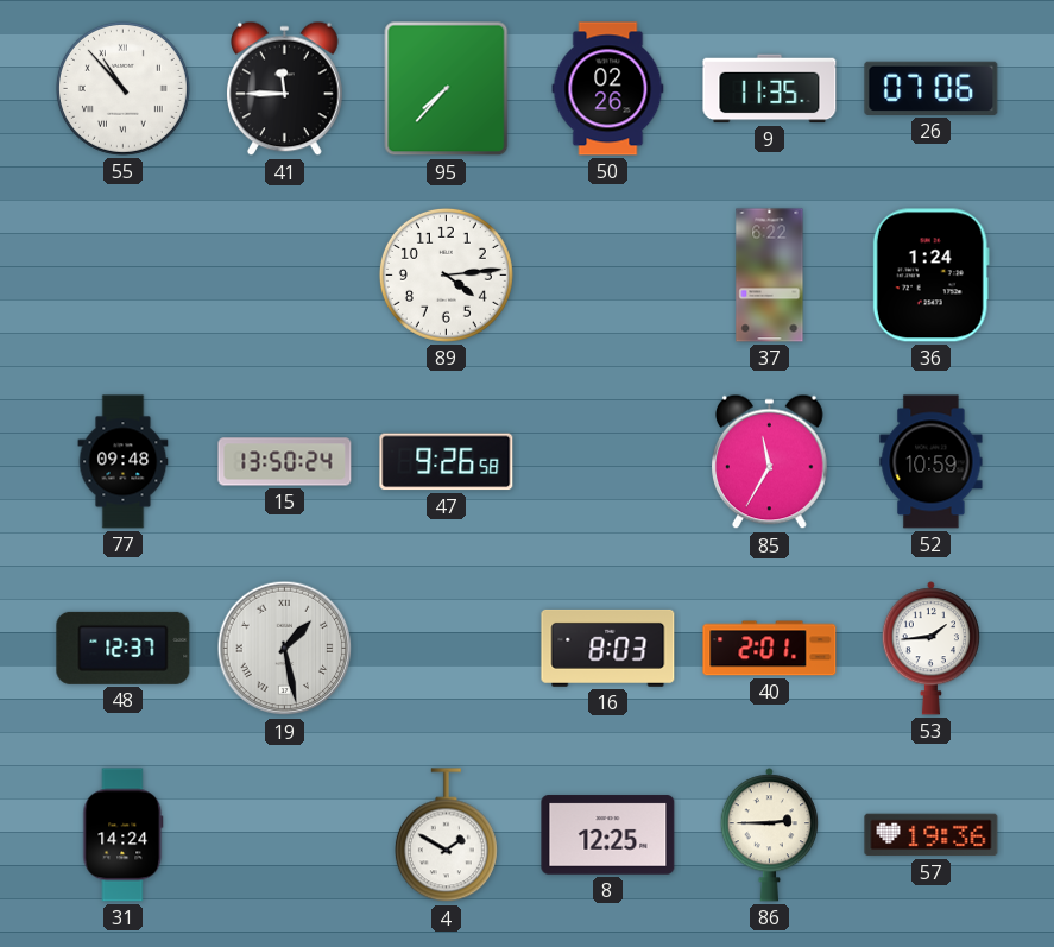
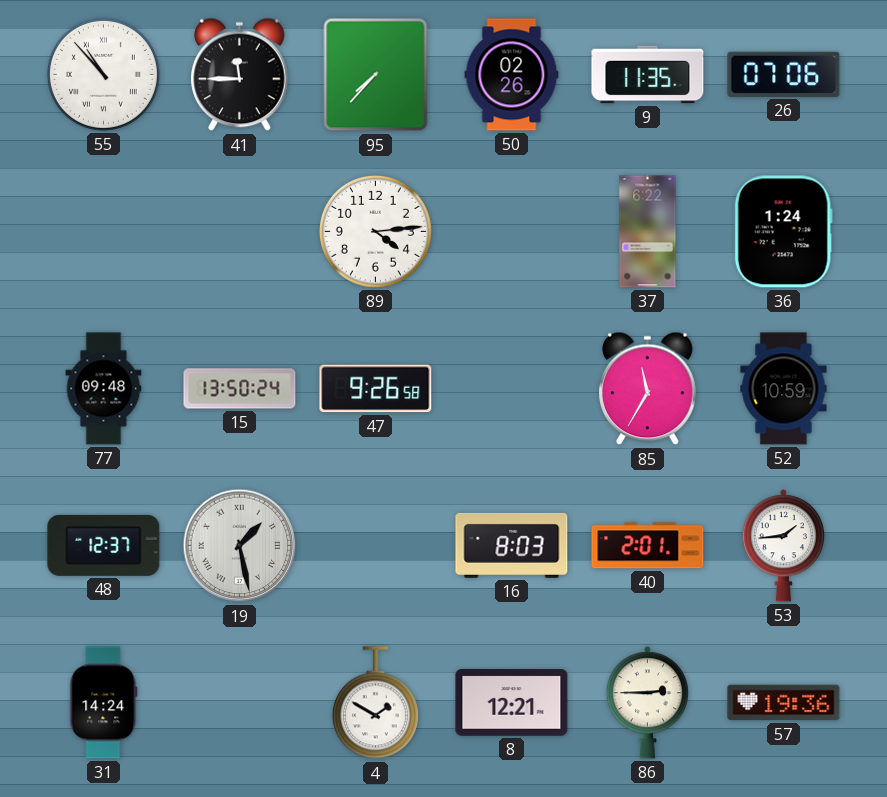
8: 12:25 -> 12:21 (512, 703)
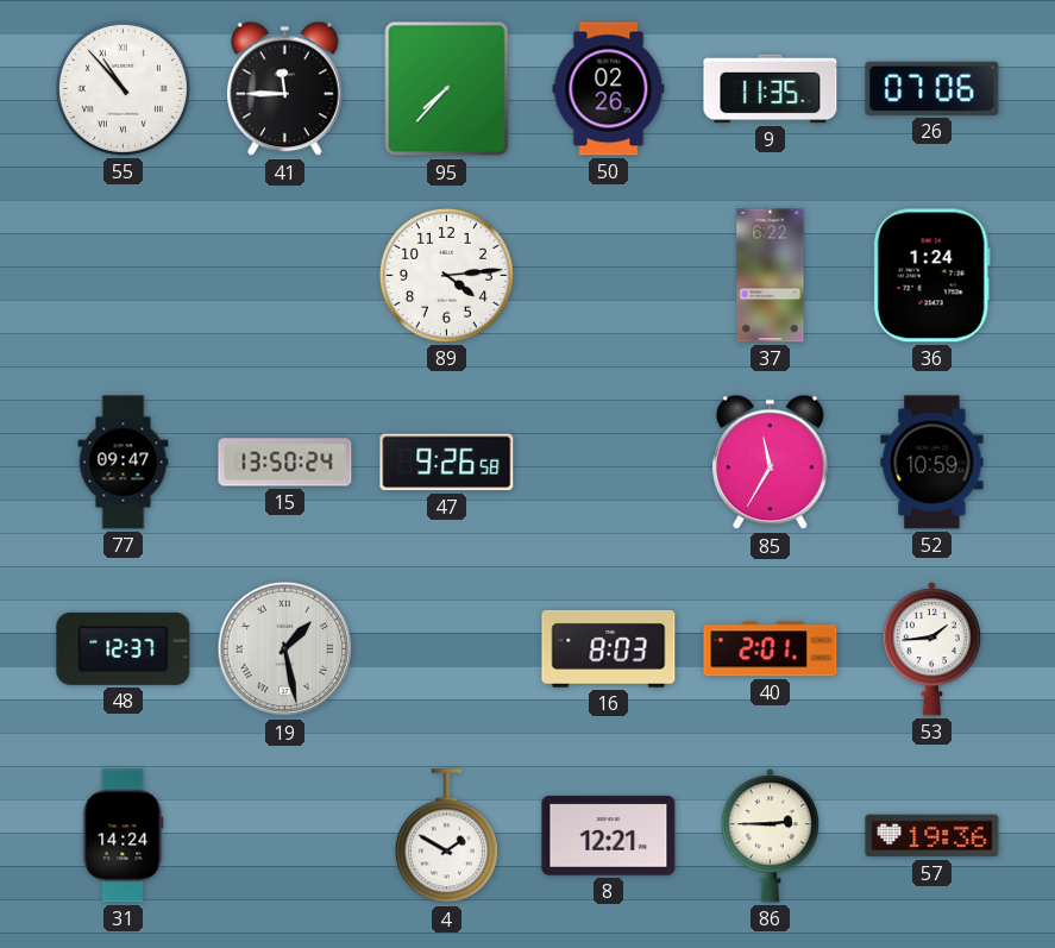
77: 09:48 -> 09:47 (124, 463)
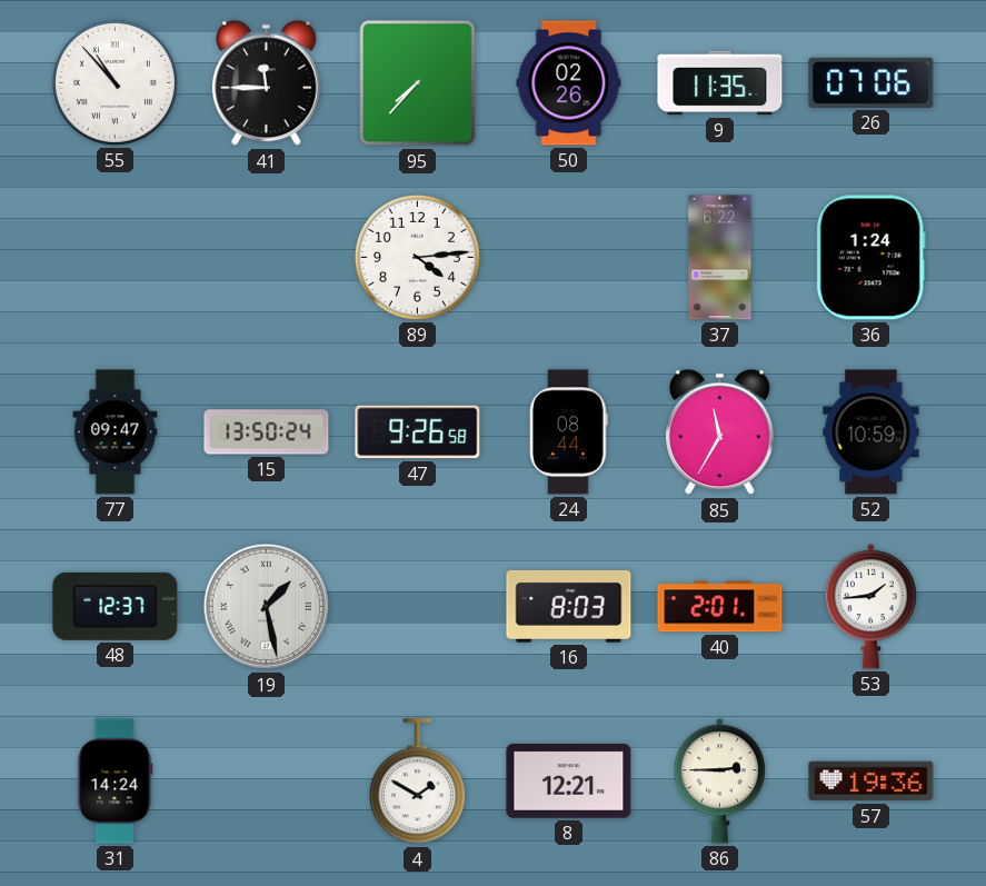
24: none -> 08:44 (569, 432)
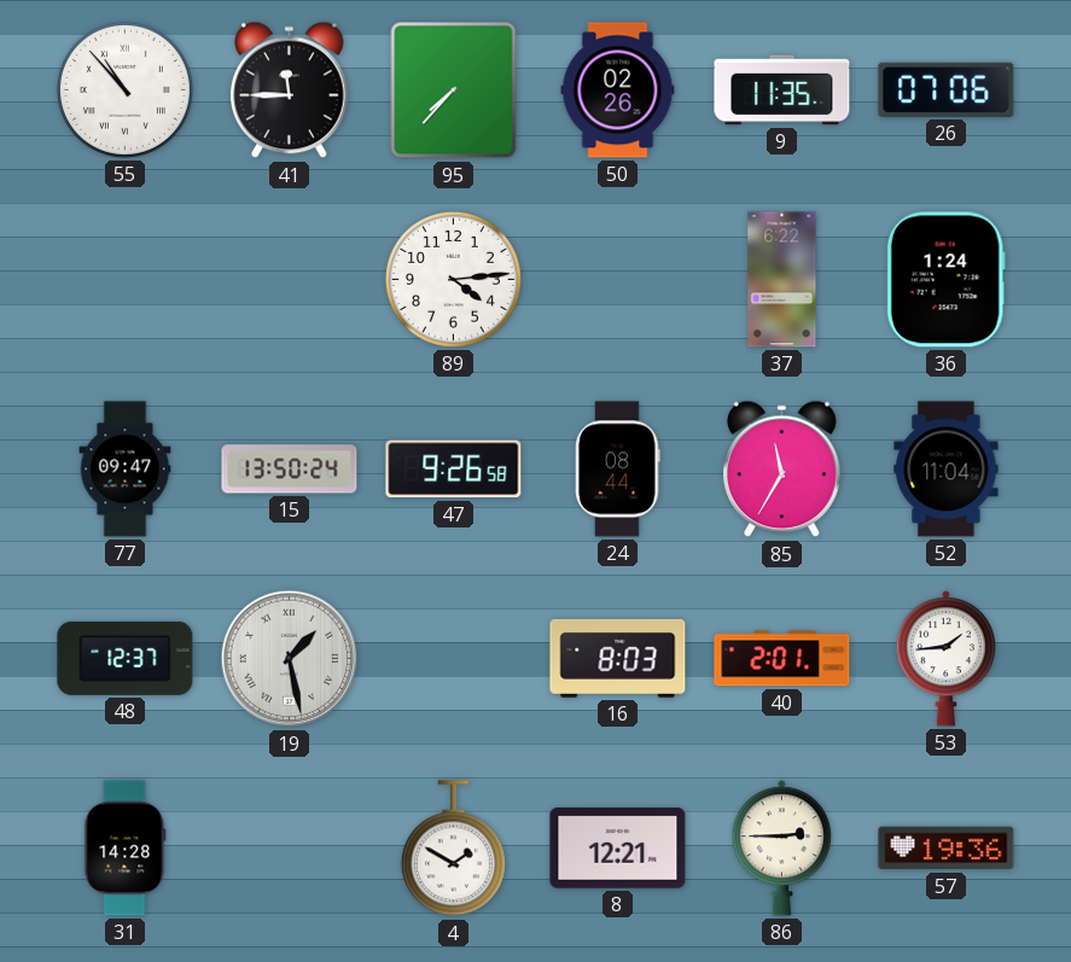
52: 10:59 -> 11:04 (947, 470)
31: 14:24 -> 14:28 (126, 849)
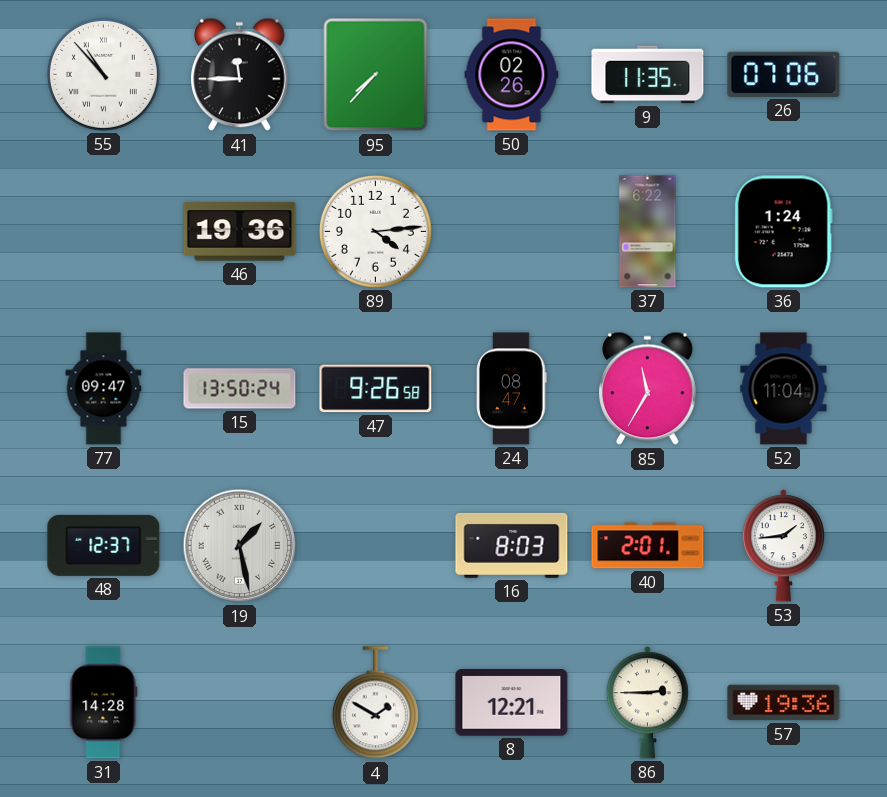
46: none -> 19:36 (240, 232)
24: 08:44 -> 08:47 (512, 389)
